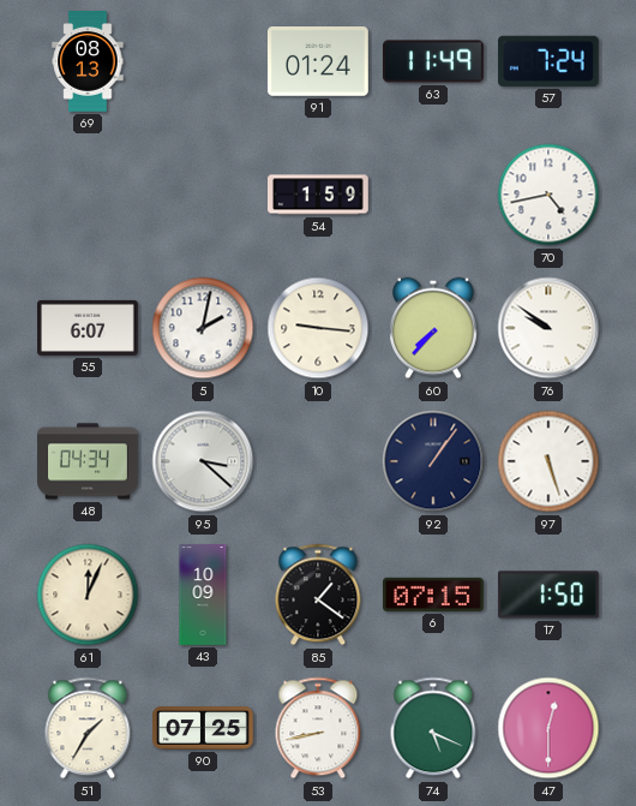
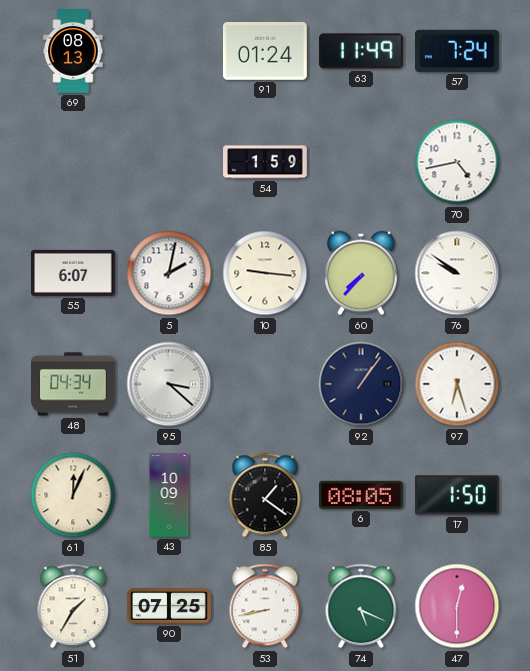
97: 5:27 -> 6:27 (457, 384)
6: 07:15 -> 08:05 (361, 495)
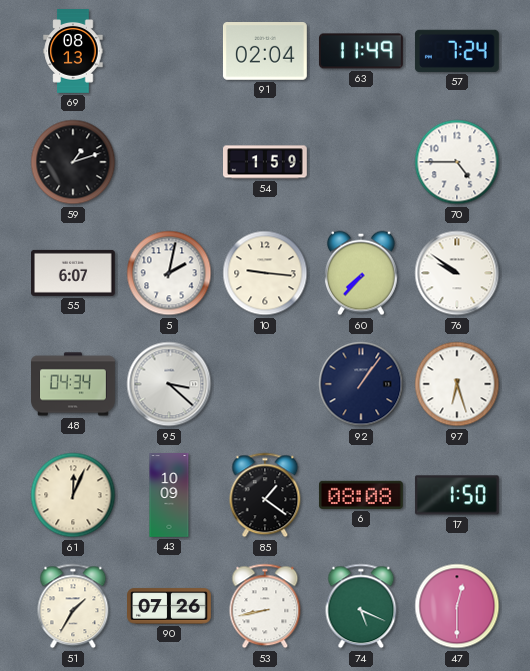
91: 01:24 -> 02:04 (265, 52)
59: none -> 1:12 (73, 162)
70: 4:43 -> 4:45 (457, 162)
6: 08:05 -> 08:08 (361, 495)
90: 07:25 -> 07:26 (170, 606)
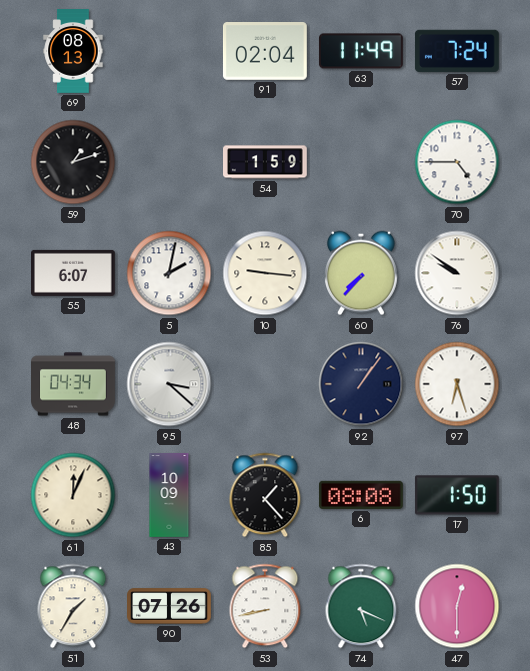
85: 1:21 -> 1:23 (265, 495)
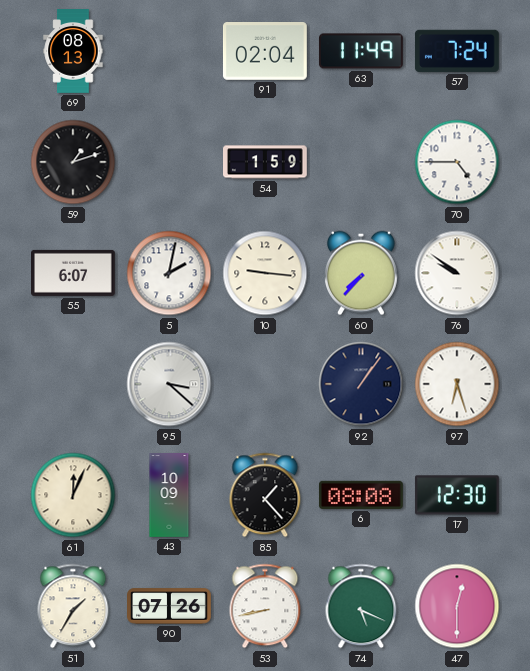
48: 04:34 -> none (74, 384)
17: 1:50 -> 12:30 (457, 495)
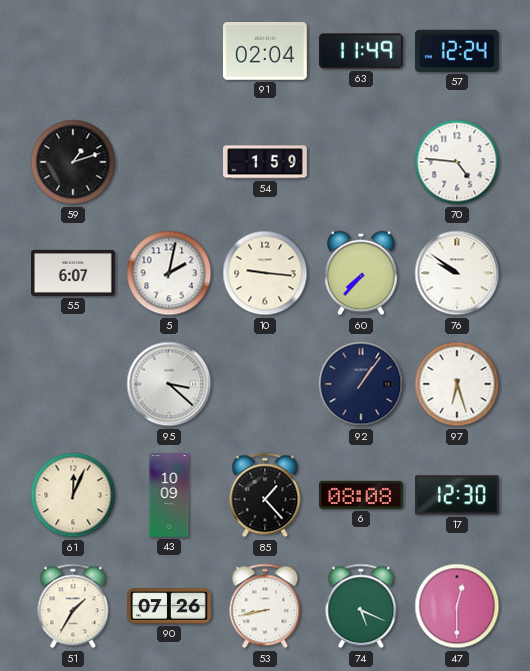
69: 08:13 -> none (73, 52)
57: 7:24 -> 12:24 (457, 51)
70: 4:45 -> 4:46 (457, 162)
